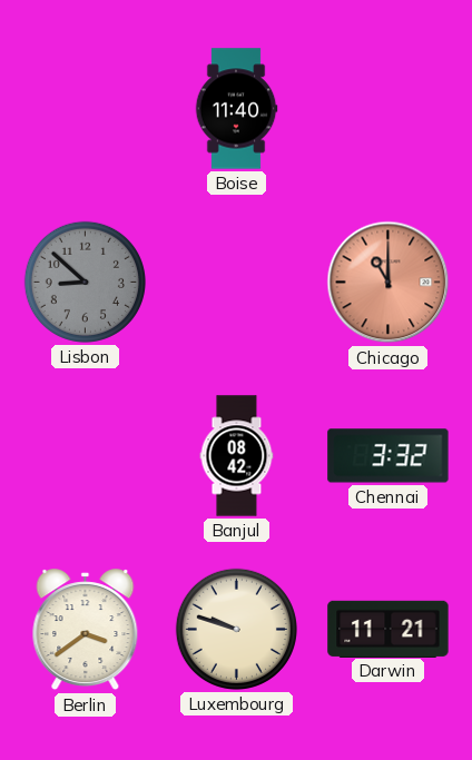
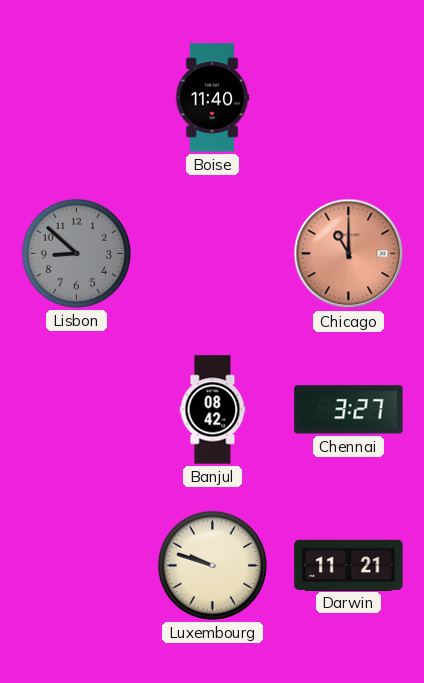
Chennai: 3:32 -> 3:27 (349, 410)
Berlin: 3:39 -> none (86, 630)
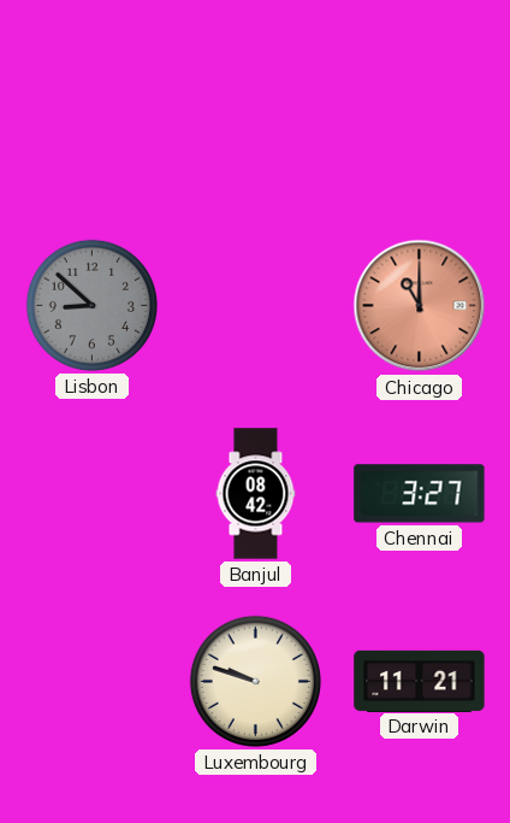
Boise: 11:40 -> none (212, 98)
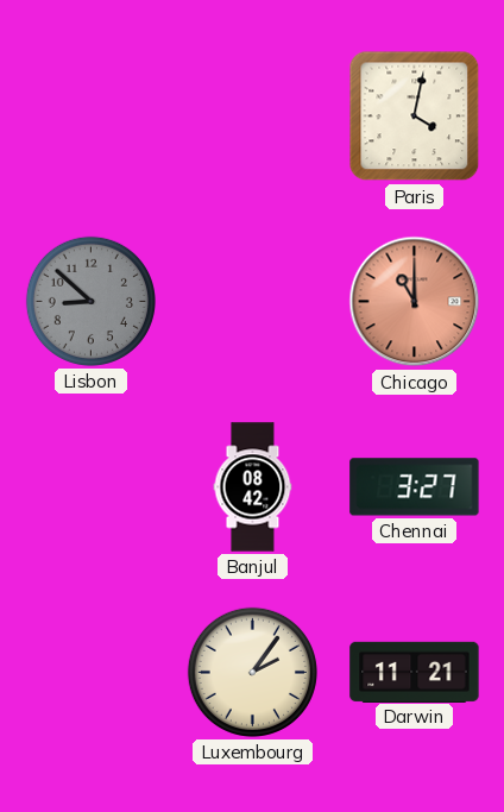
Paris: none -> 4:02 (415, 117)
Luxembourg: 9:48 -> 2:06 (252, 672)
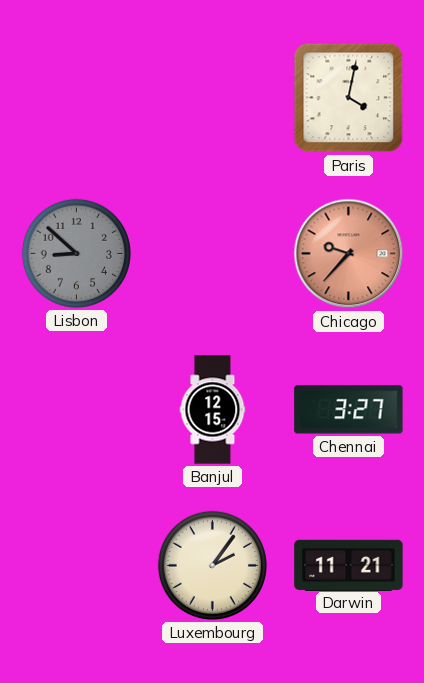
Chicago: 11:00 -> 9:37 (349, 254)
Banjul: 08:42 -> 12:15 (213, 410)
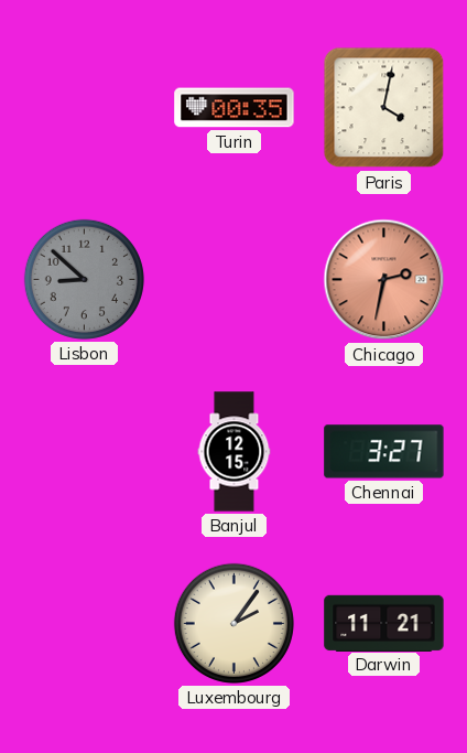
Turin: none -> 00:35 (235, 108)
Chicago: 9:37 -> 2:32 (384, 280)
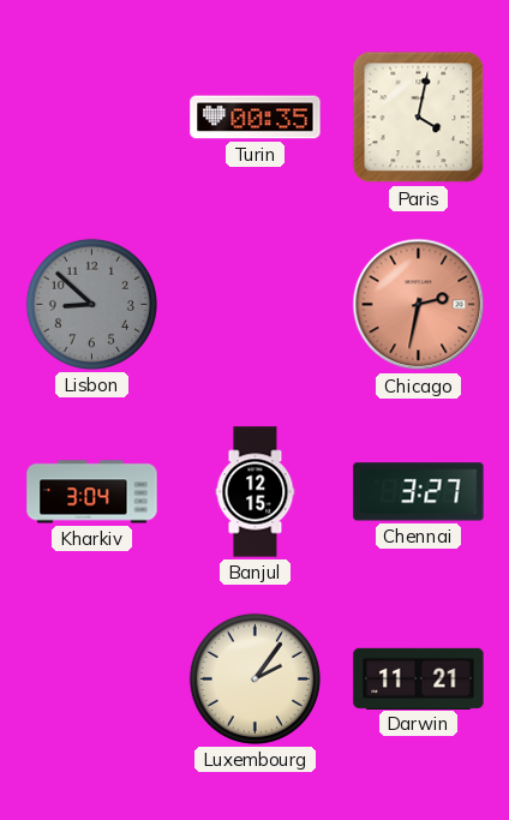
Kharkiv: none -> 3:04 (92, 492)
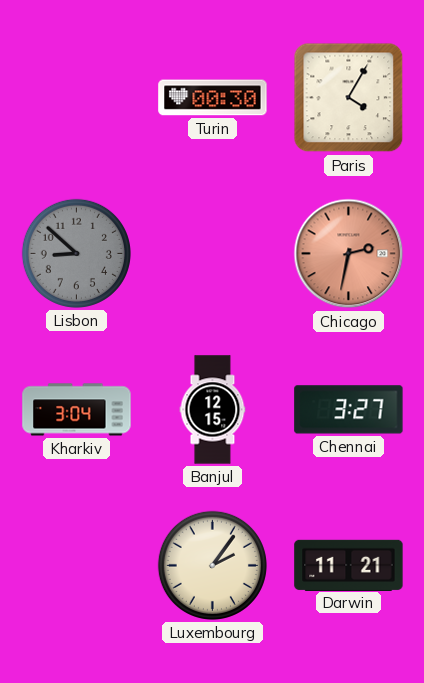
Turin: 00:35 -> 00:30 (213, 98)
Paris: 4:02 -> 4:05 (349, 98)
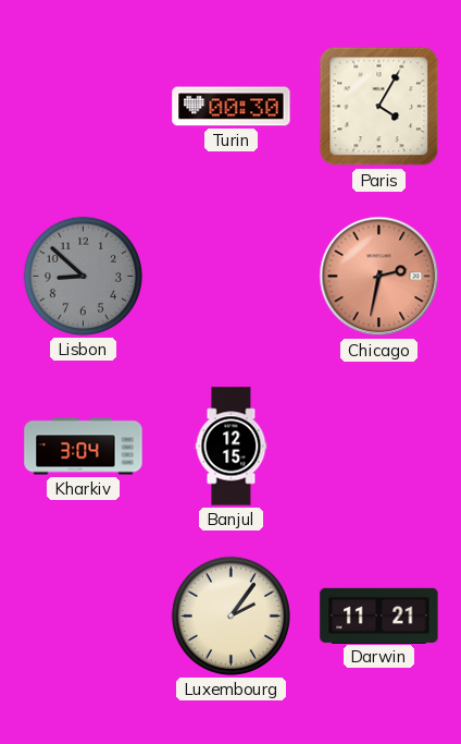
Chennai: 3:27 -> none (349, 410)
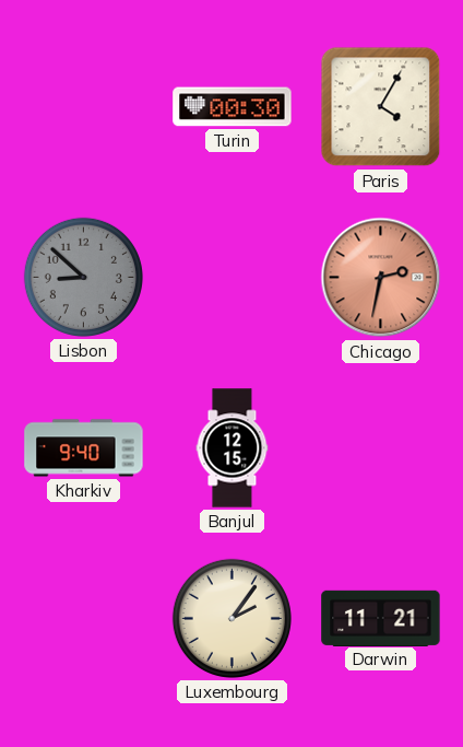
Kharkiv: 3:04 -> 9:40 (84, 448)
